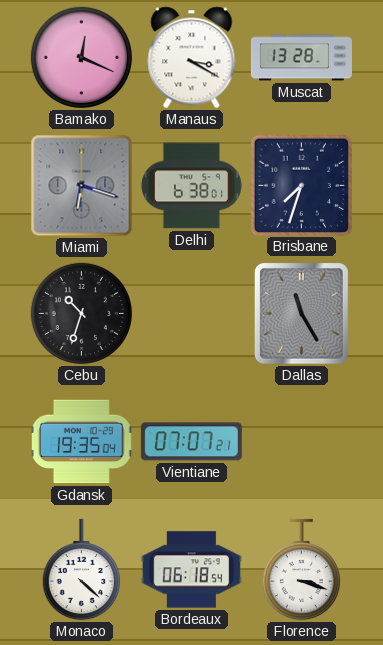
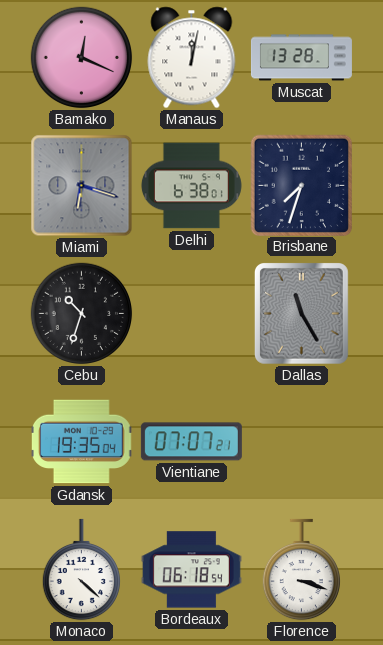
Manaus: 3:20 -> 12:02 (192, 58)
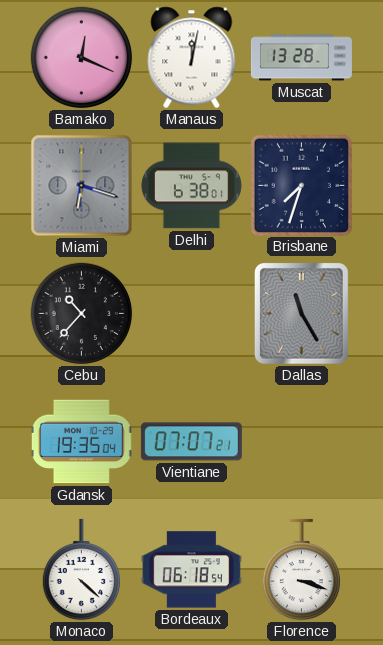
Cebu: 10:33 -> 10:37 (82, 314)
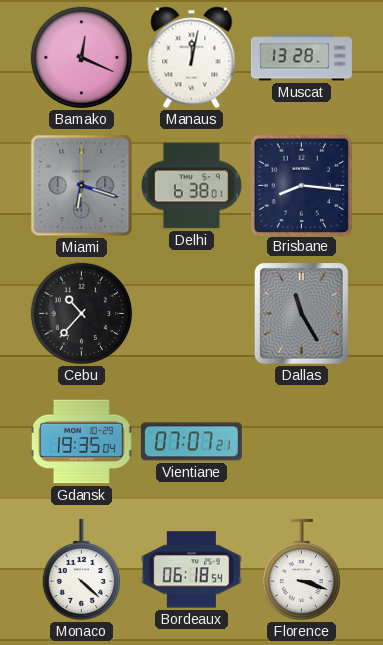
Brisbane: 7:33 -> 8:16 (301, 185)
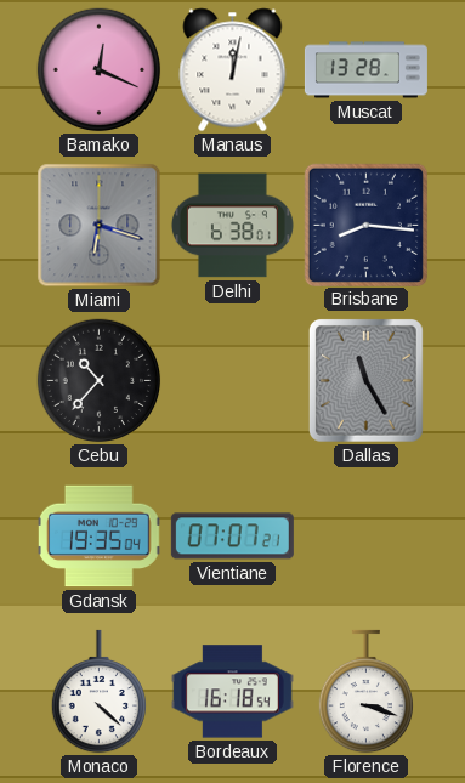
Bordeaux: 06:18 -> 16:18 (232, 692)
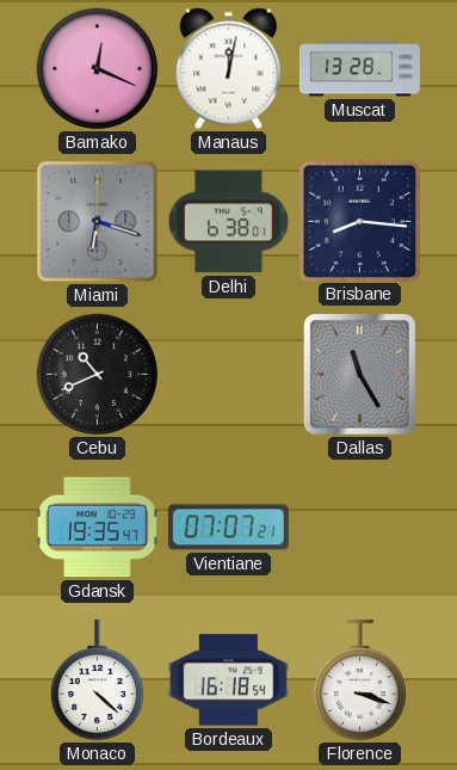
Cebu: 10:37 -> 10:41 (98, 375)
Gdansk: 19:35:04 -> 19:35:47 (98, 528)
